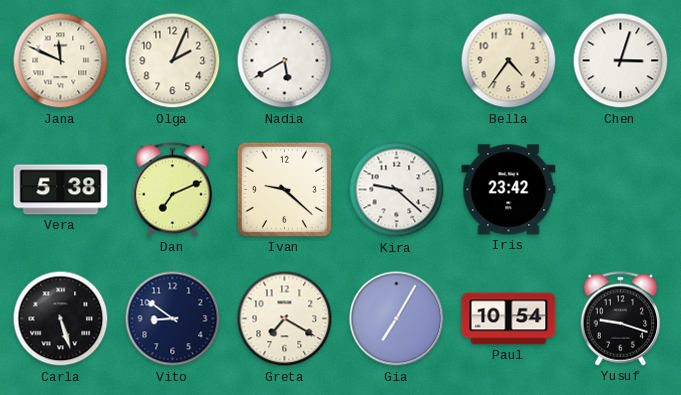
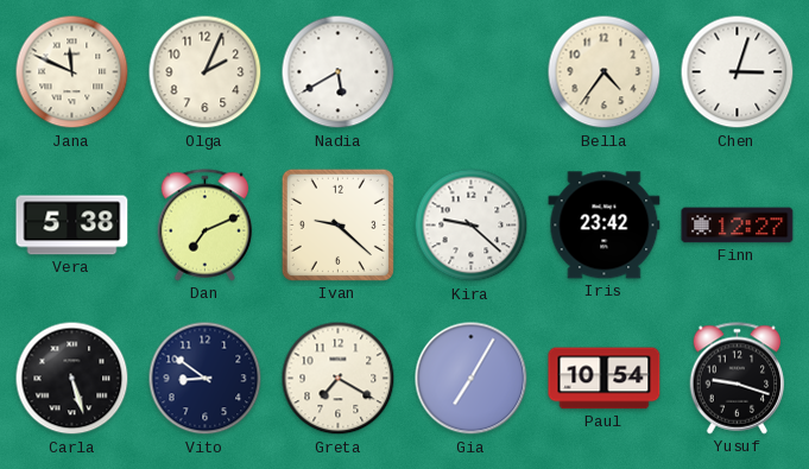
Finn: none -> 12:27 (738, 226)
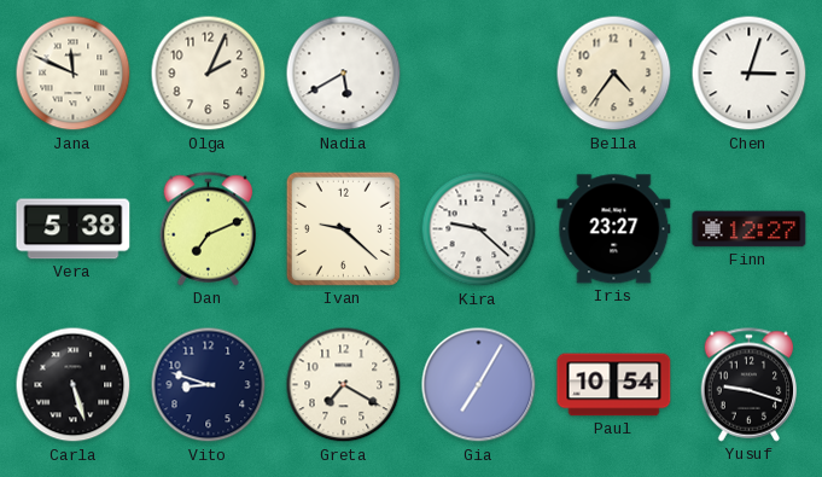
Iris: 23:42 -> 23:27 (614, 229)
Vito: 8:51 -> 8:48 (209, 385)
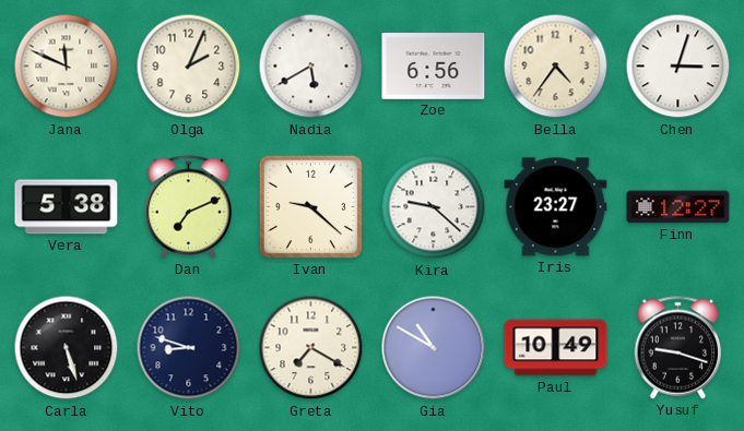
Zoe: none -> 6:56 (434, 67)
Gia: 7:05 -> 10:50 (434, 348)
Paul: 10:54 -> 10:49 (556, 348)
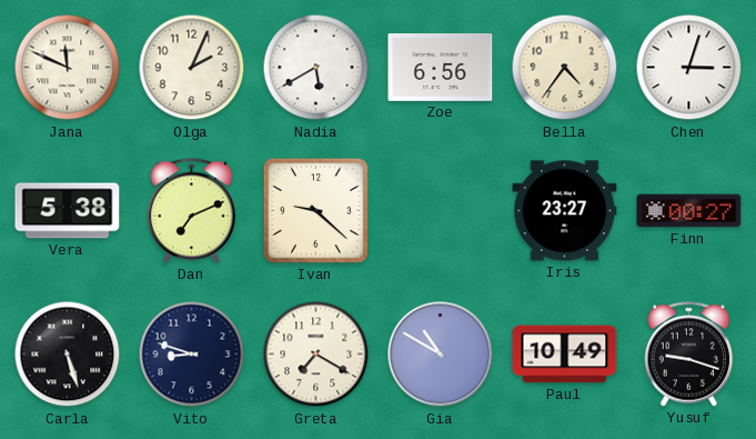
Kira: 9:22 -> none (434, 207)
Finn: 12:27 -> 00:27 (689, 211)
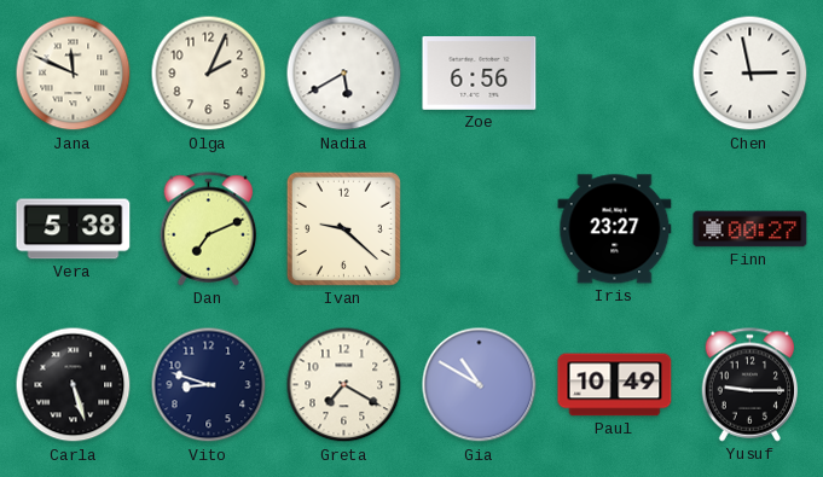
Bella: 4:36 -> none (565, 68)
Chen: 3:03 -> 2:58 (750, 74)
Yusuf: 9:18 -> 9:15 (750, 385)
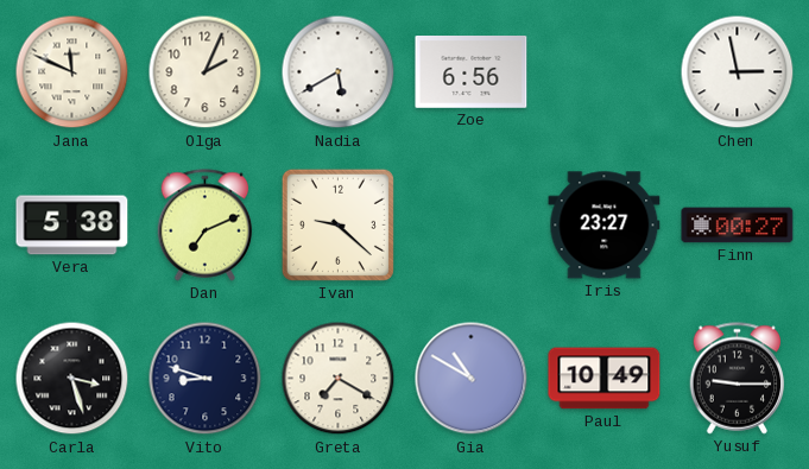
Carla: 5:27 -> 3:27 (72, 379)
